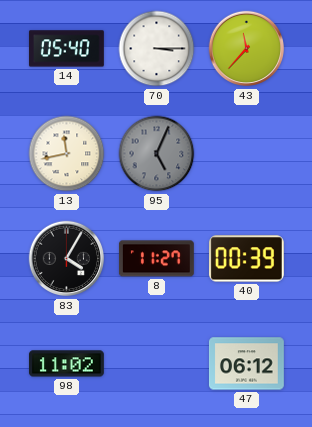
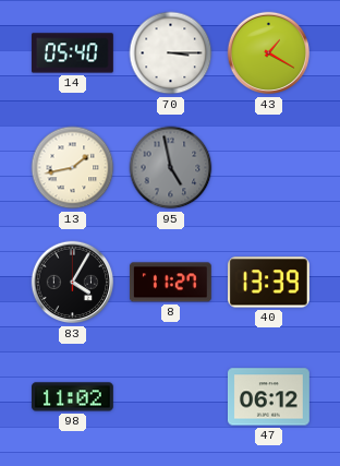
43: 11:37 -> 1:20 (269, 53)
13: 11:43 -> 1:43 (73, 168)
95: 5:04 -> 4:58 (171, 168)
40: 00:39 -> 13:39 (268, 283)
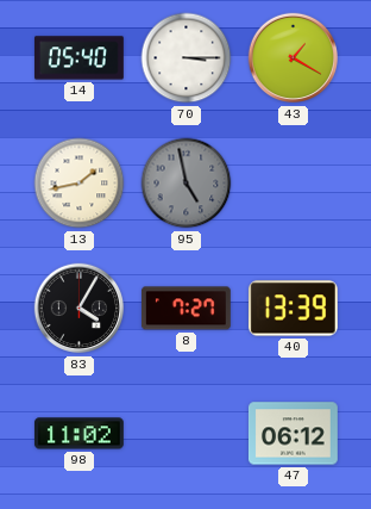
8: 11:27 -> 7:27 (185, 309)
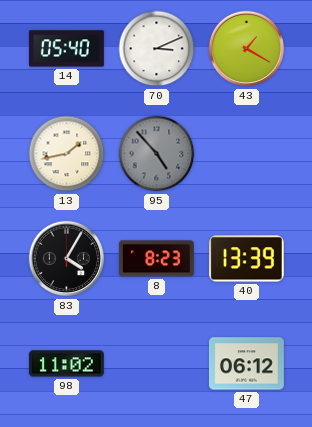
70: 3:15 -> 3:11 (157, 49)
95: 4:58 -> 4:53 (157, 154)
8: 7:27 -> 8:23 (156, 259)
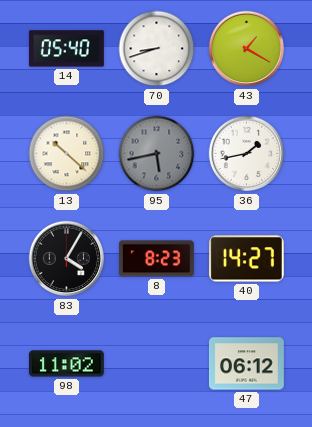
70: 3:11 -> 8:42 (157, 49)
13: 1:43 -> 10:22 (67, 154)
95: 4:53 -> 5:43 (157, 154)
36: none -> 1:43 (247, 154)
40: 13:39 -> 14:27 (246, 259)
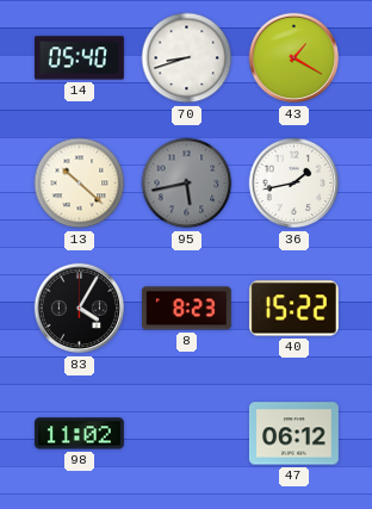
40: 14:27 -> 15:22 (293, 309)
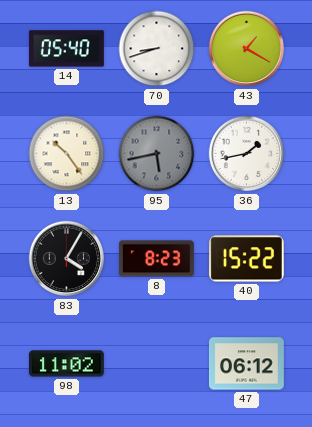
13: 10:22 -> 10:24 (67, 154)
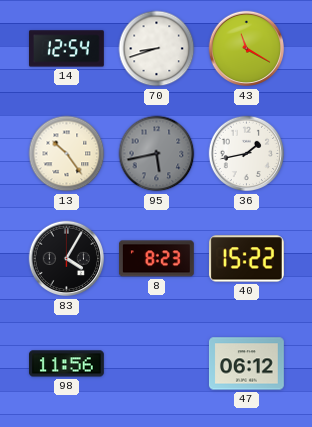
14: 05:40 -> 12:54 (66, 49)
43: 1:20 -> 11:20 (247, 49)
98: 11:02 -> 11:56 (66, 364)
